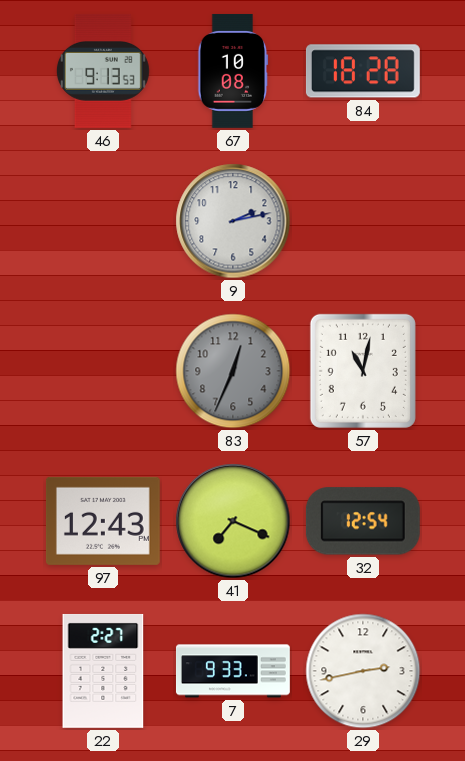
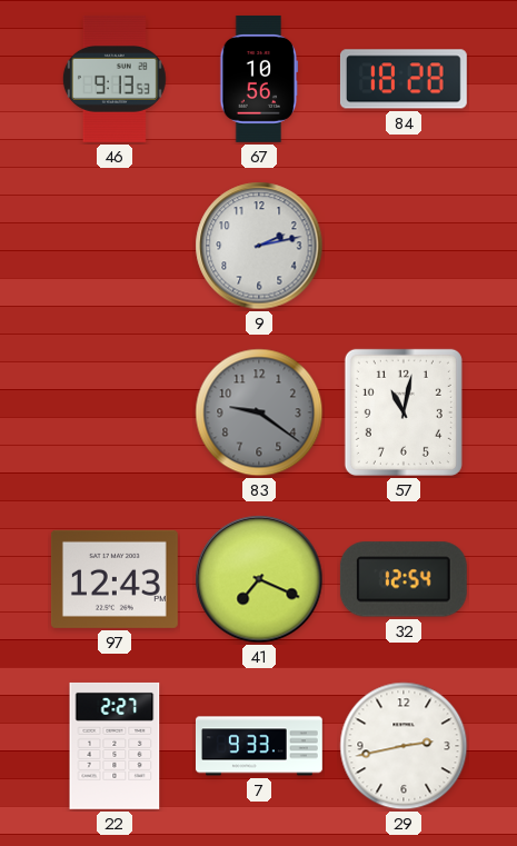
67: 10:08 -> 10:56 (259, 79)
83: 12:34 -> 9:21 (259, 412)
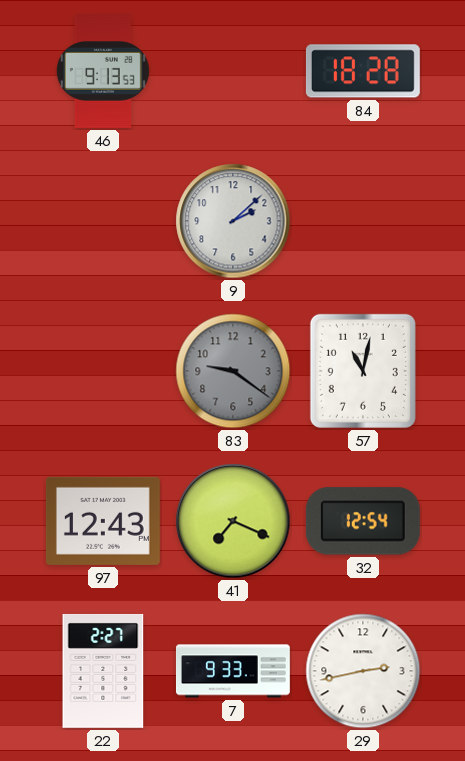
67: 10:56 -> none (259, 79)
9: 2:13 -> 2:08 (233, 221)
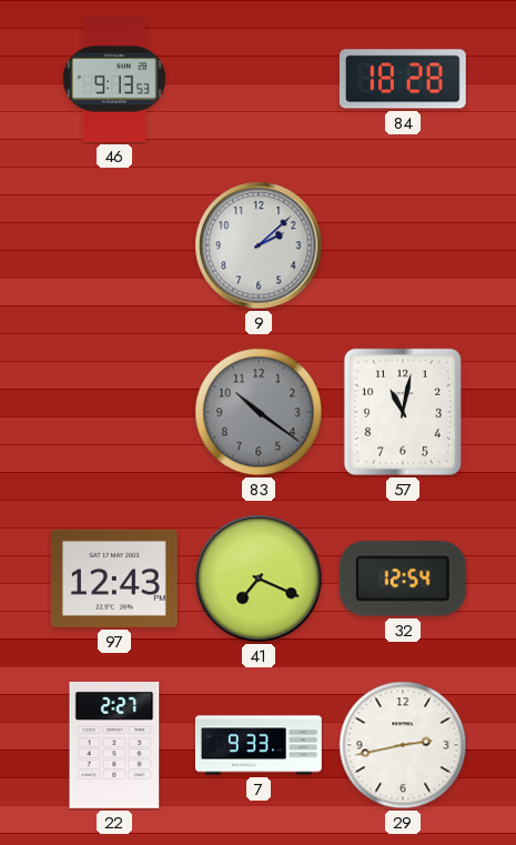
83: 9:21 -> 10:21 (259, 412)
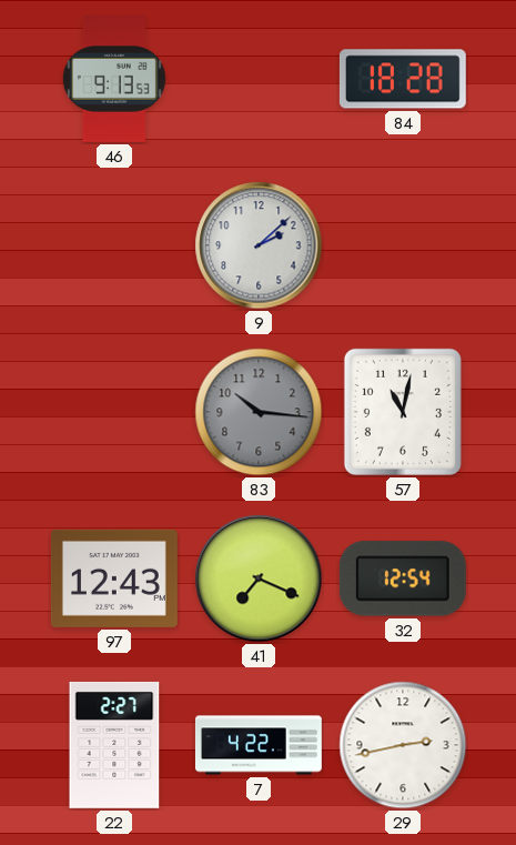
83: 10:21 -> 10:16 (259, 412)
7: 9:33 -> 4:22 (259, 745)
